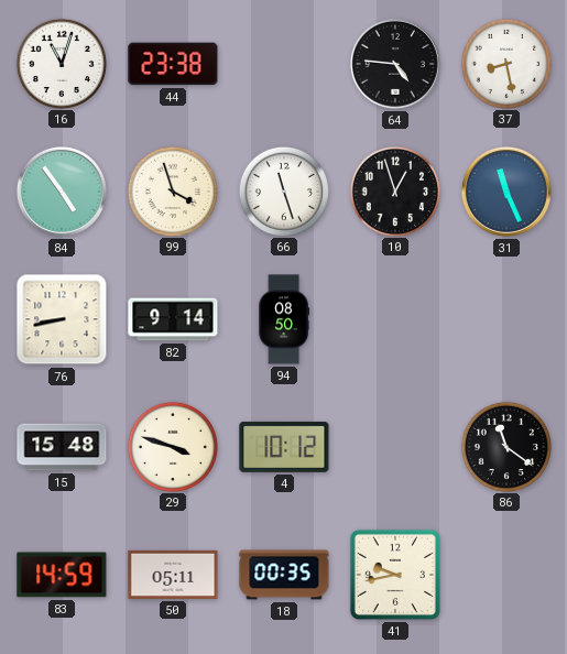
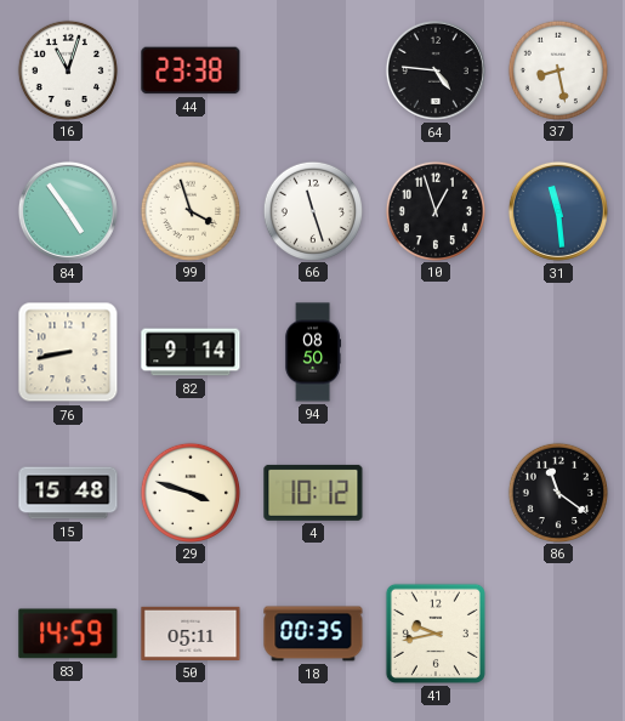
31: 11:26 -> 11:29 (558, 211)
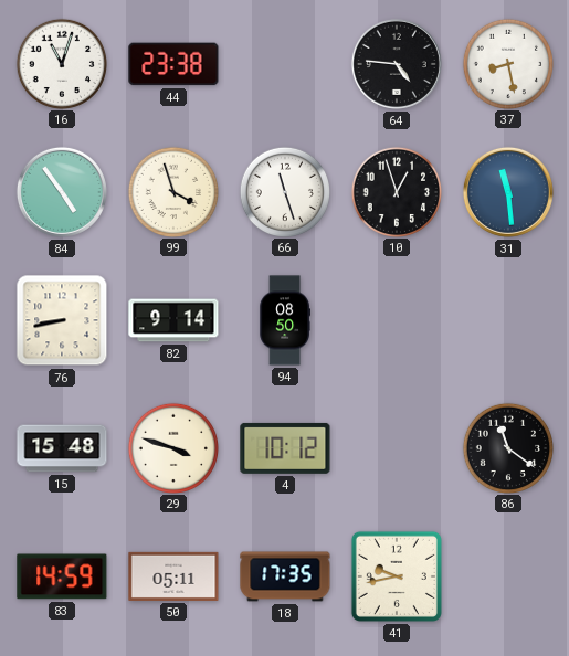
18: 00:35 -> 17:35 (285, 576)
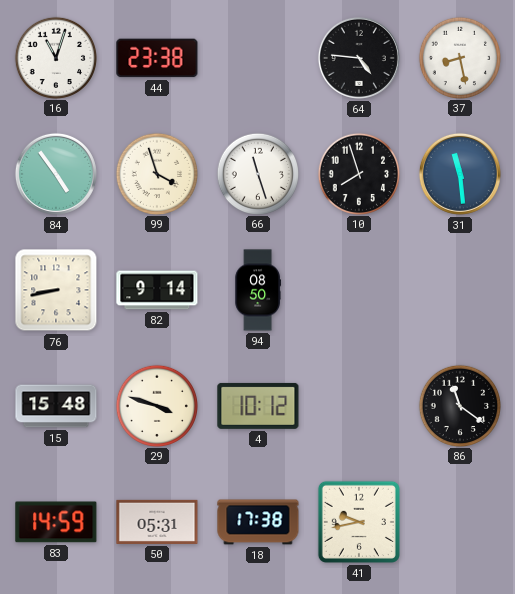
10: 12:57 -> 7:57 (358, 173)
50: 05:11 -> 05:31 (157, 522)
18: 17:35 -> 17:38 (258, 522)
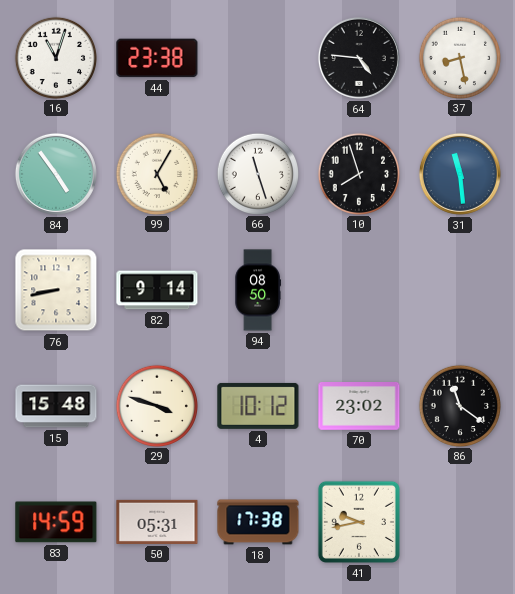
99: 3:57 -> 5:05 (156, 173)
70: none -> 23:02 (359, 407)
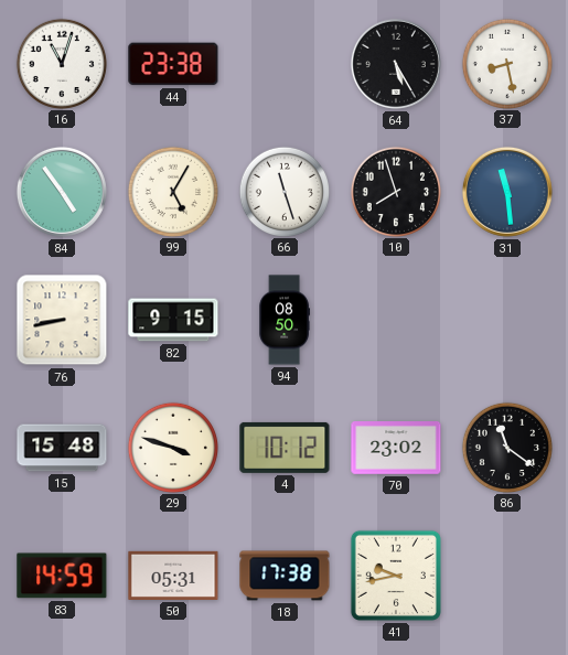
64: 4:46 -> 5:25 (396, 64)
82: 9:14 -> 9:15 (173, 320)
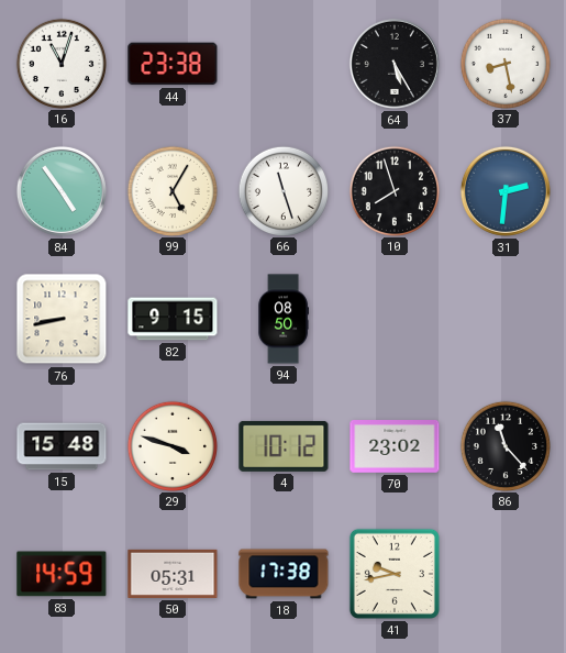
31: 11:29 -> 2:31 (506, 191)
86: 11:21 -> 11:23 (504, 445)
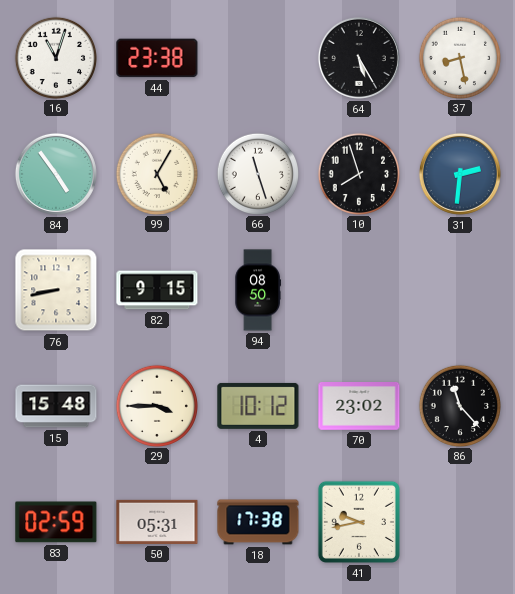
29: 3:48 -> 3:45 (156, 405)
83: 14:59 -> 02:59 (56, 522)
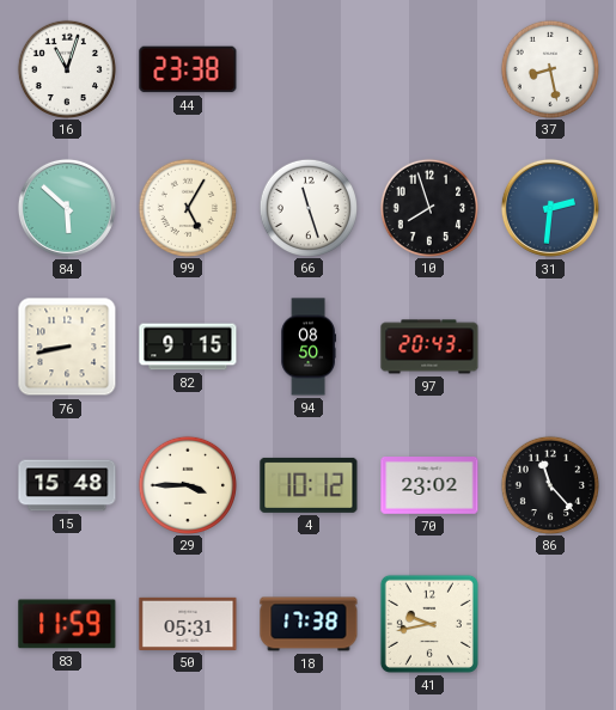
64: 5:25 -> none (359, 58)
84: 4:54 -> 5:52 (67, 208)
97: none -> 20:43 (429, 347)
83: 02:59 -> 11:59 (67, 624)
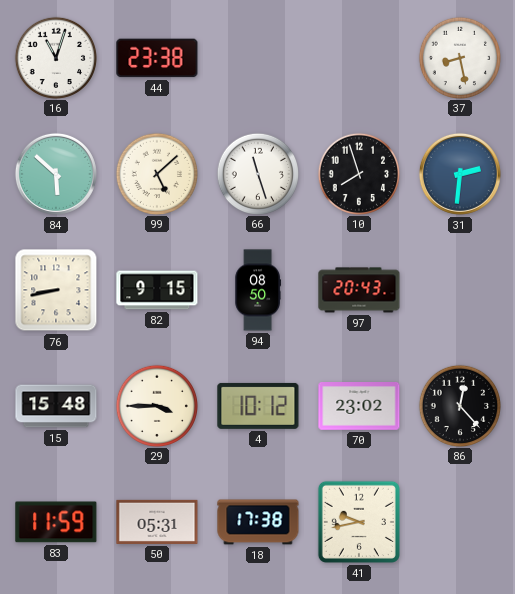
99: 5:05 -> 5:08 (156, 173)
86: 11:23 -> 12:23 (459, 405)
